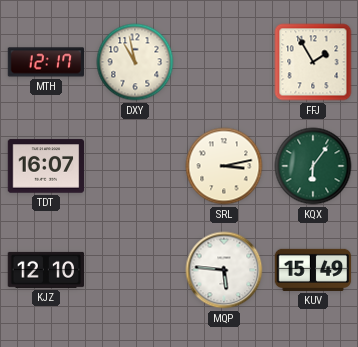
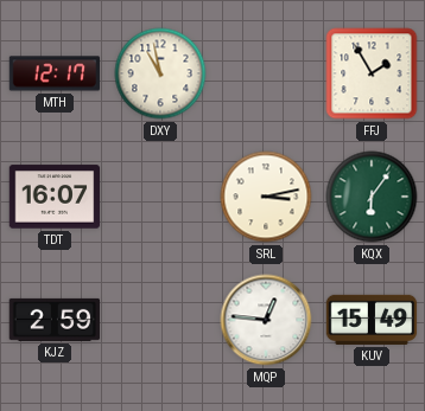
KJZ: 12:10 -> 2:59 (55, 320)
MQP: 5:46 -> 12:46 (266, 320)
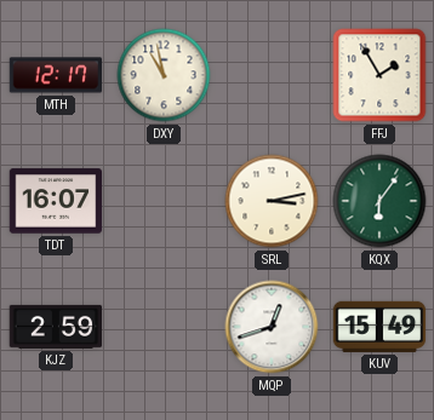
MQP: 12:46 -> 12:42 (272, 327)
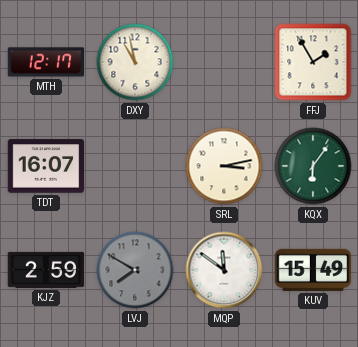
LVJ: none -> 7:50 (135, 270)
MQP: 12:42 -> 11:51 (224, 270)
